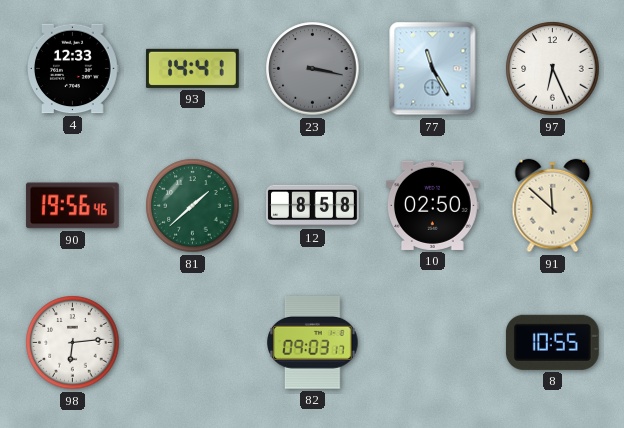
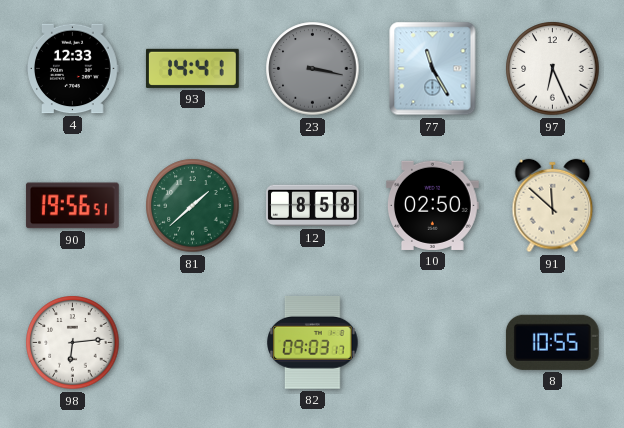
90: 19:56:46 -> 19:56:51 (72, 206)
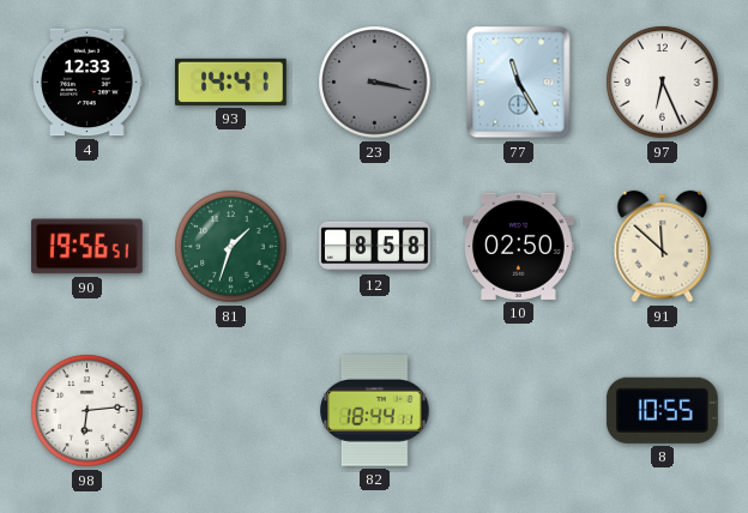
81: 1:38 -> 1:33 (231, 247)
82: 09:03 -> 18:44 (375, 410)
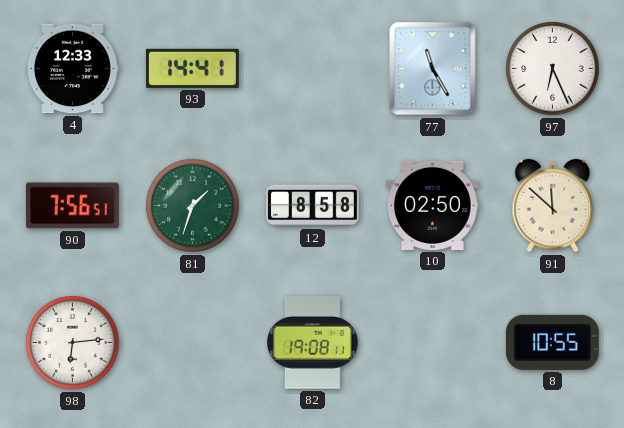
23: 3:17 -> none (375, 83)
90: 19:56 -> 7:56 (72, 206)
82: 18:44 -> 19:08 (313, 342)
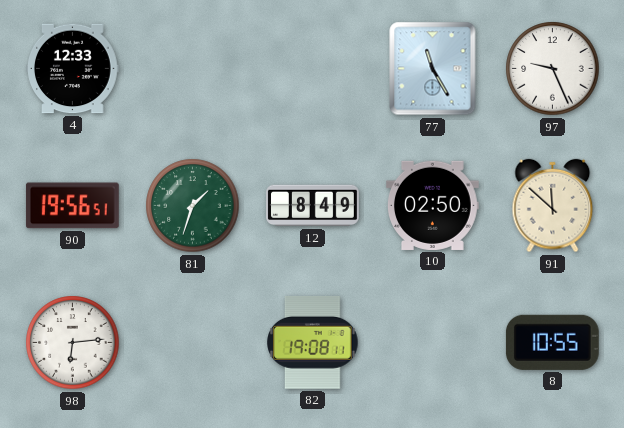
93: 14:41 -> none (192, 68)
97: 6:26 -> 9:26 (553, 69)
90: 7:56 -> 19:56 (72, 206)
12: 8:58 -> 8:49 (313, 206)
